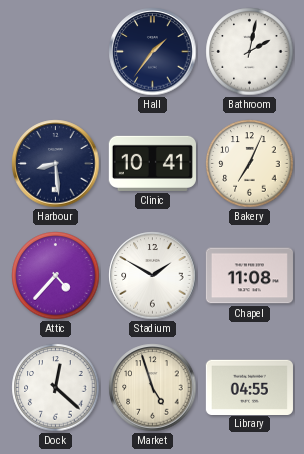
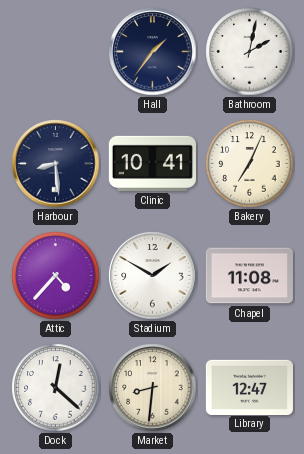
Market: 4:57 -> 8:31 (153, 388)
Library: 04:55 -> 12:47 (249, 387)
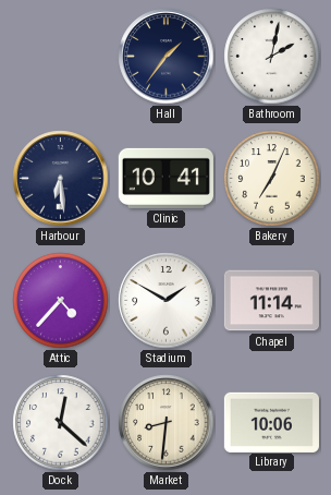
Harbour: 8:29 -> 6:29 (61, 179)
Chapel: 11:08 -> 11:14 (271, 301)
Library: 12:47 -> 10:06 (271, 422)
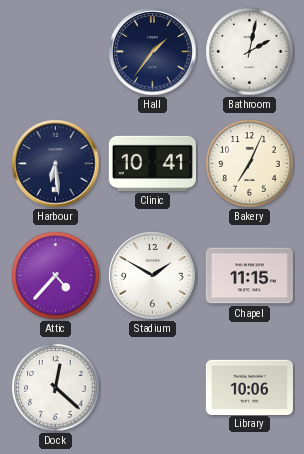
Chapel: 11:14 -> 11:15 (249, 276)
Market: 8:31 -> none (167, 423)
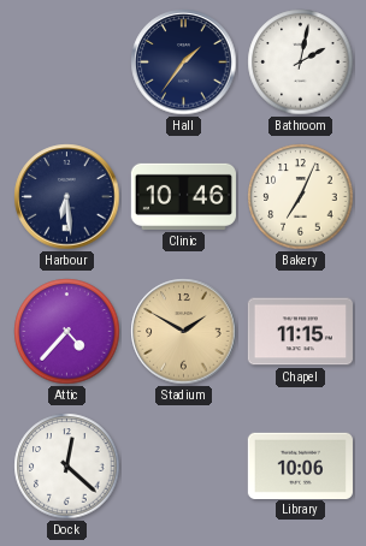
Clinic: 10:41 -> 10:46 (183, 196)
Stadium dial: white -> champagne (184, 332)
